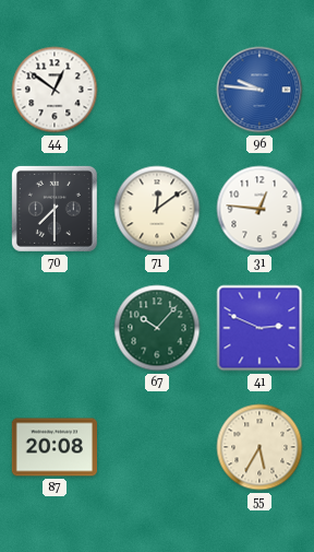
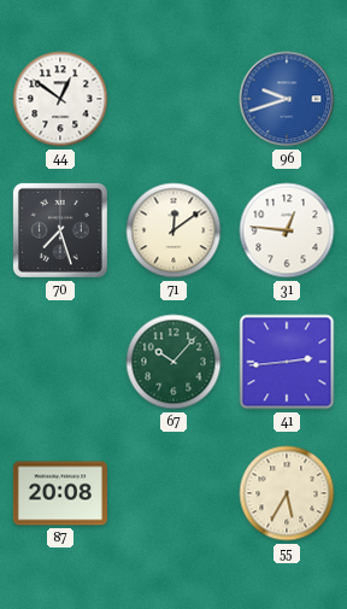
96: 9:46 -> 9:42 (287, 99)
70: 7:30 -> 7:27 (60, 230)
41: 2:49 -> 2:44 (287, 362)
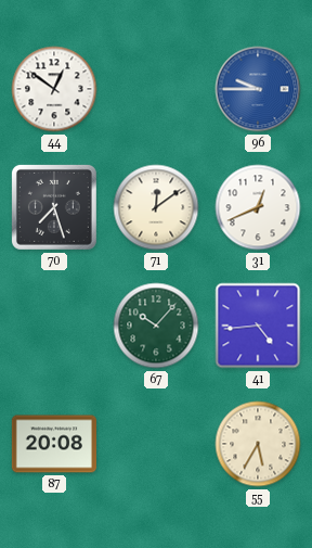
96: 9:42 -> 9:45 (258, 89)
31: 12:46 -> 12:41 (258, 207)
41: 2:44 -> 4:44 (258, 326)
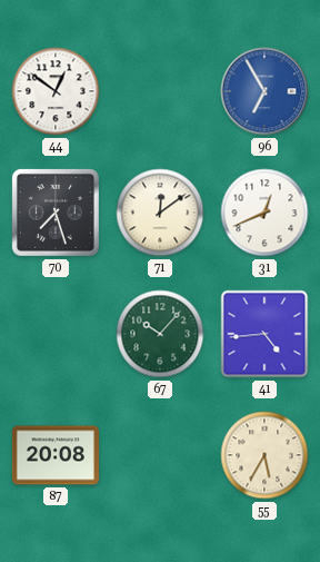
96: 9:45 -> 6:55 (264, 91)
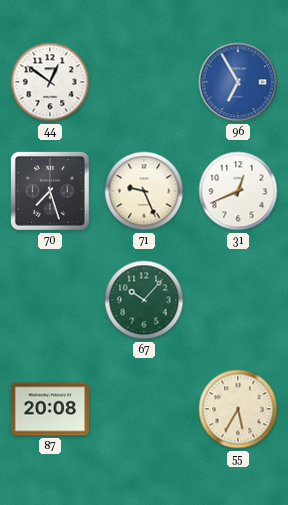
71: 12:09 -> 9:26 (144, 191)
41: 4:44 -> none (264, 334)
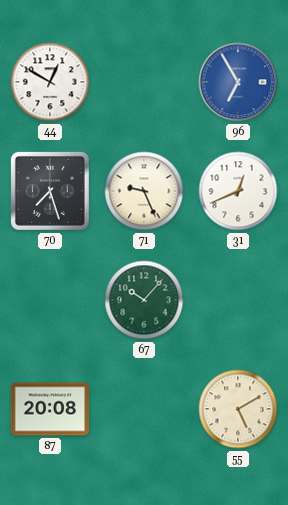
44: 12:51 -> 12:50 (50, 82)
55: 5:35 -> 5:10 (238, 409)
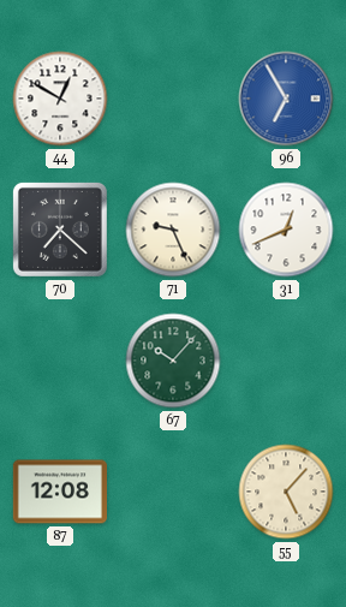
70: 7:27 -> 7:22 (60, 230)
87: 20:08 -> 12:08 (59, 492)
55: 5:10 -> 5:07 (286, 492)
